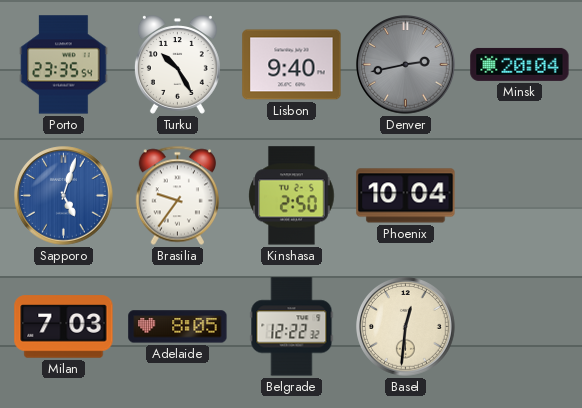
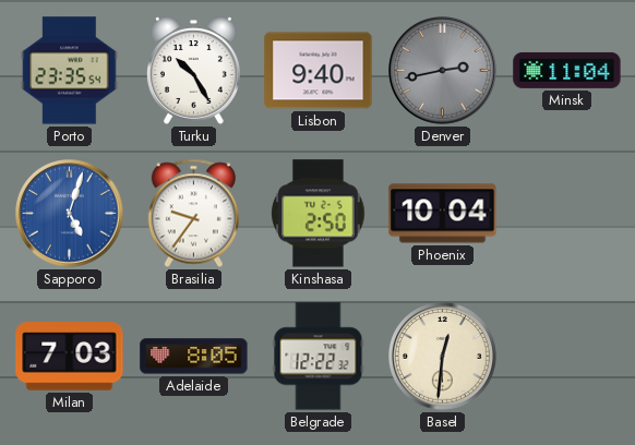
Minsk: 20:04 -> 11:04 (567, 70)
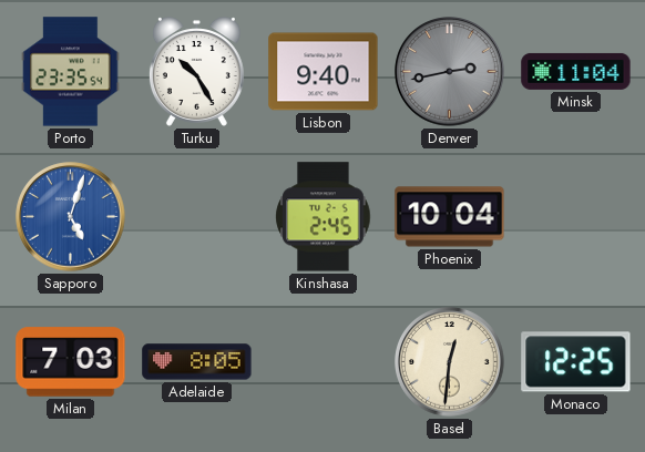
Brasilia: 9:36 -> none (193, 214)
Kinshasa: 2:50 -> 2:45 (324, 217)
Belgrade: 12:22 -> none (319, 357)
Monaco: none -> 12:25 (576, 362)
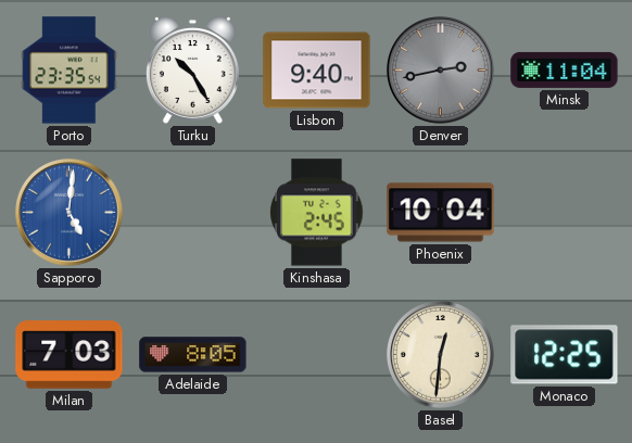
Sapporo: 5:03 -> 5:01 (69, 213)
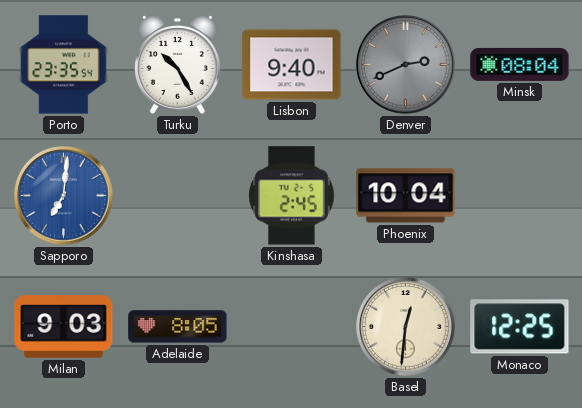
Denver: 2:43 -> 2:41 (406, 65)
Minsk: 11:04 -> 08:04 (520, 64)
Sapporo: 5:01 -> 7:01 (64, 196)
Milan: 7:03 -> 9:03 (64, 327)
